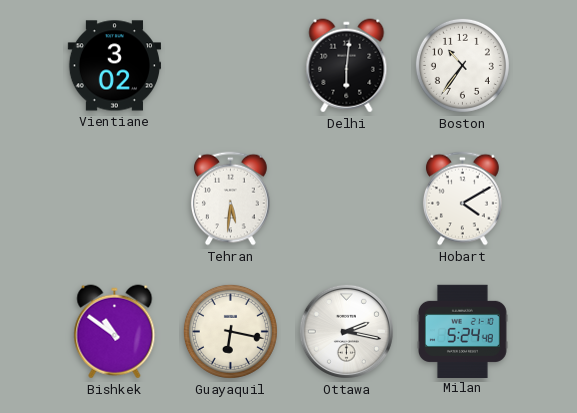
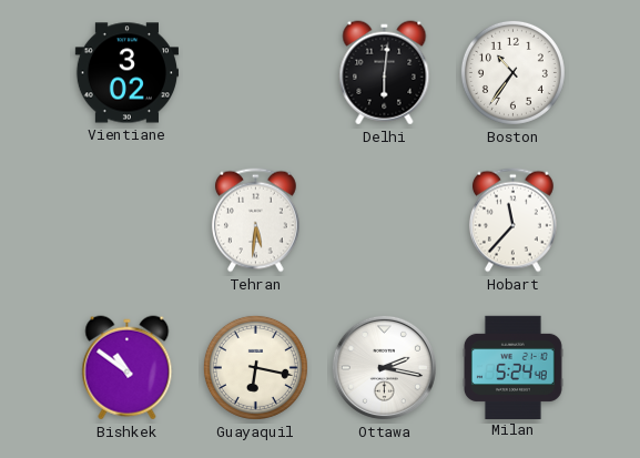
Hobart: 4:10 -> 11:37 (512, 221)
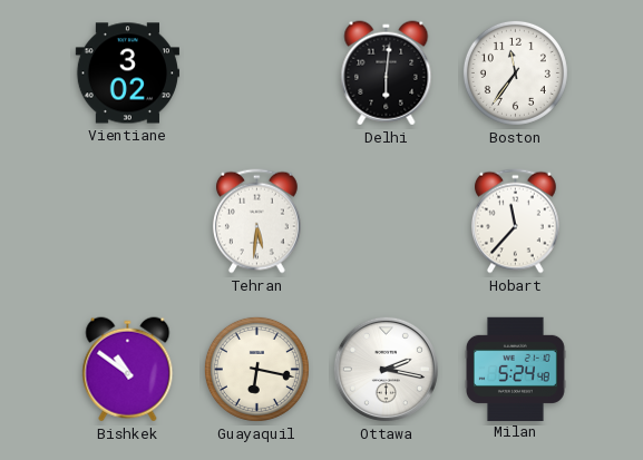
Boston: 10:36 -> 11:36 (515, 72)
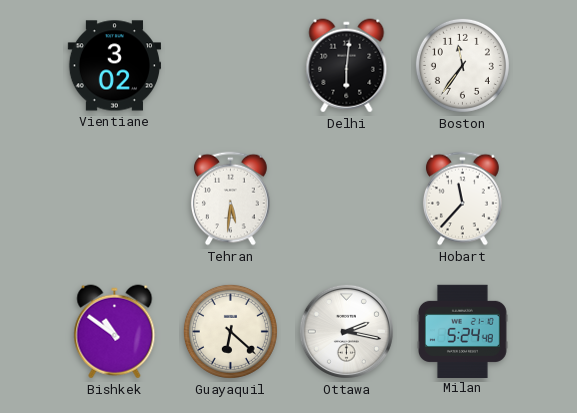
Guayaquil: 6:17 -> 6:22 (230, 331)
